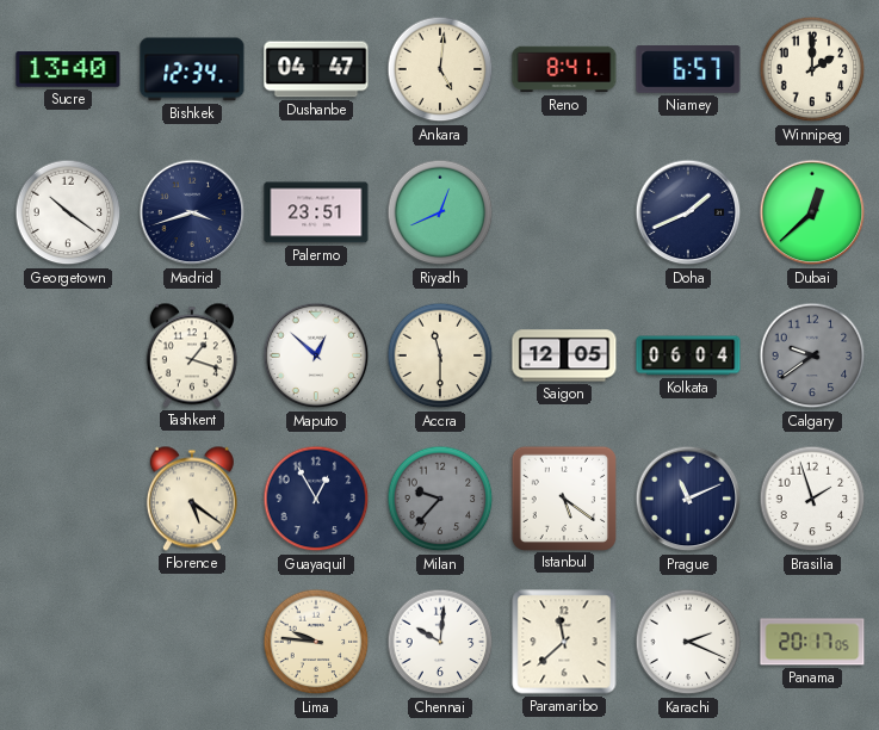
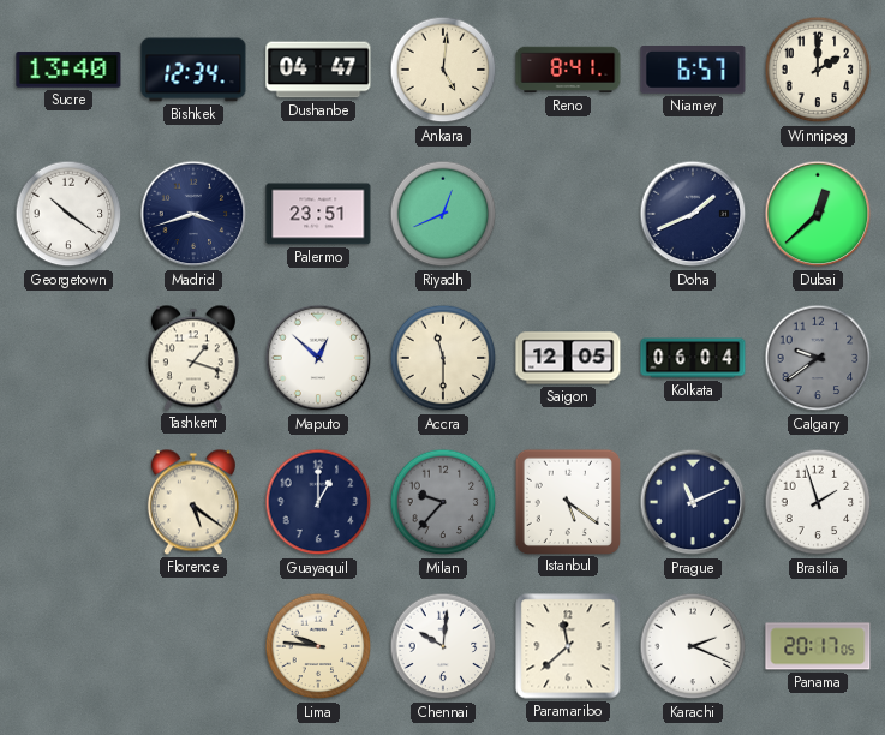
Guayaquil: 12:55 -> 1:00 (318, 502)
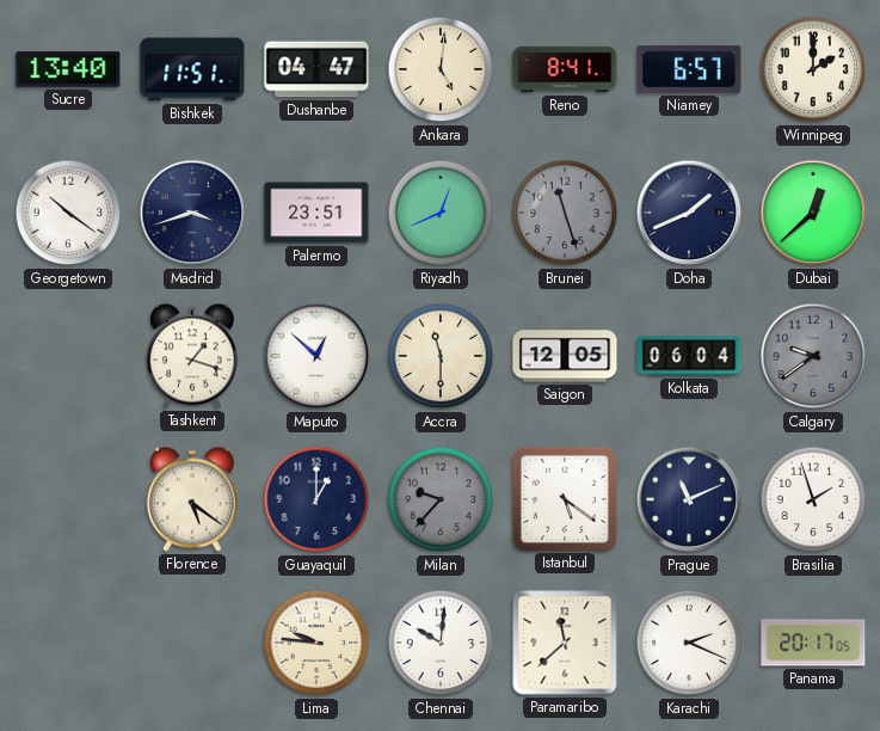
Bishkek: 12:34 -> 11:51 (192, 69)
Brunei: none -> 11:27 (565, 213)
